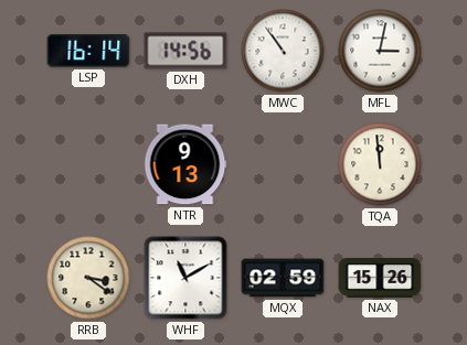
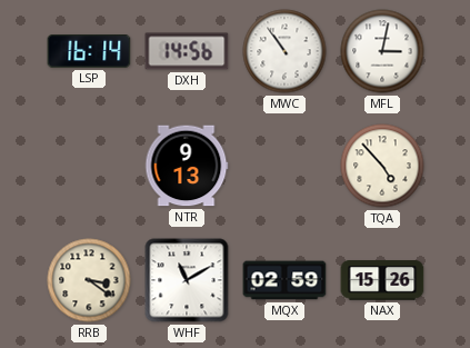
TQA: 11:59 -> 4:53 (382, 166)
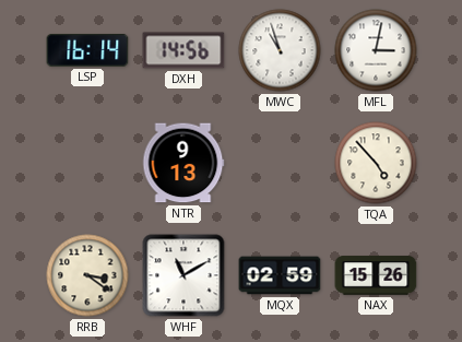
MWC: 10:54 -> 10:57 (280, 50)
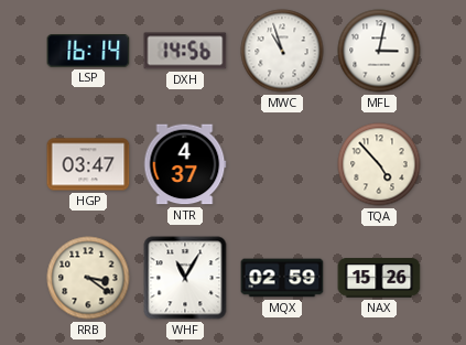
HGP: none -> 03:47 (88, 164)
NTR: 9:13 -> 4:37 (185, 164)
WHF: 11:10 -> 11:05 (185, 278)
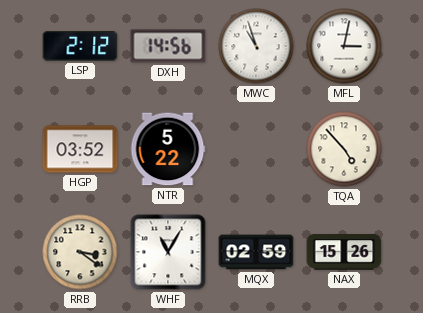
LSP: 16:14 -> 2:12 (80, 47)
HGP: 03:47 -> 03:52 (80, 149)
NTR: 4:37 -> 5:22 (168, 149)
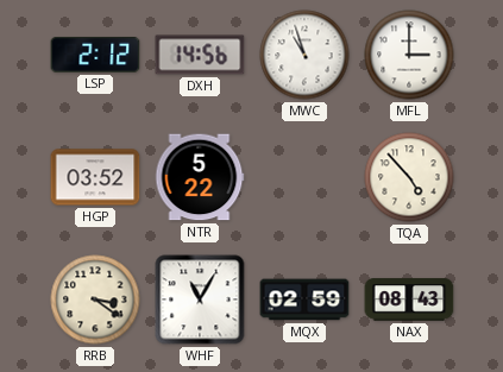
MFL: 3:02 -> 3:00 (409, 55)
NAX: 15:26 -> 08:43 (409, 300)
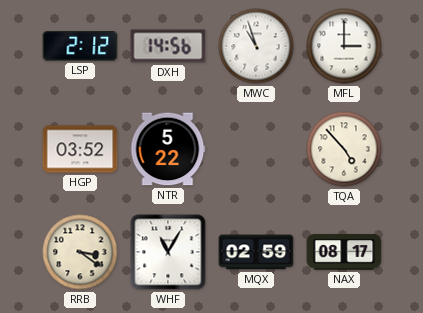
NAX: 08:43 -> 08:17 (344, 252)
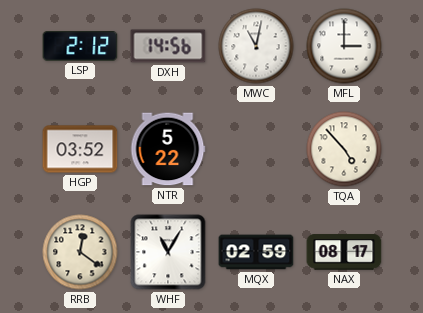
MWC: 10:57 -> 11:02 (256, 46)
RRB: 3:21 -> 12:21 (80, 252)
